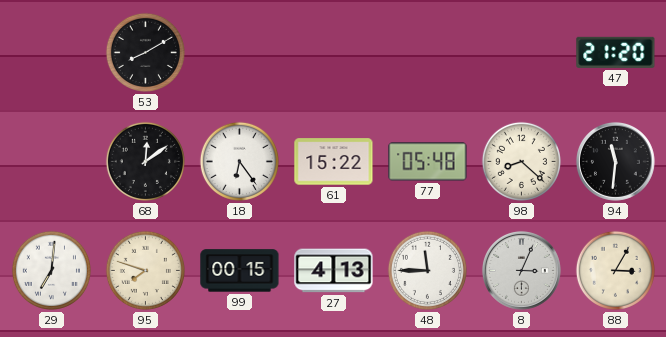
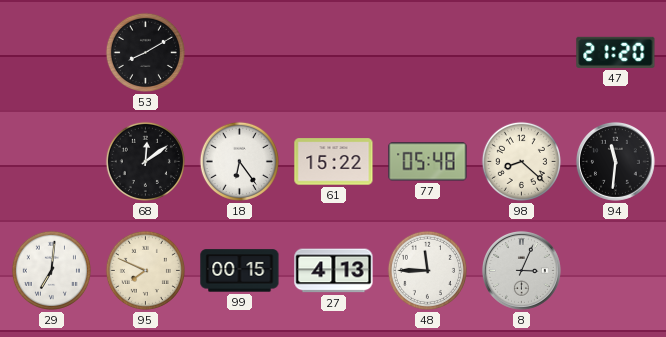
95: 7:48 -> 7:49 (145, 270)
88: 3:05 -> none (615, 270)
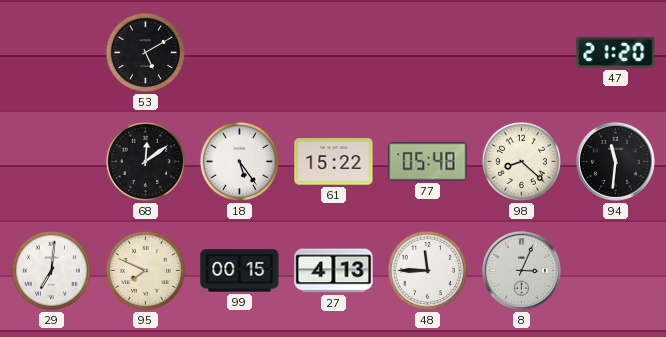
53: 8:10 -> 5:10 (145, 52)
18: 6:24 -> 5:24 (239, 161)
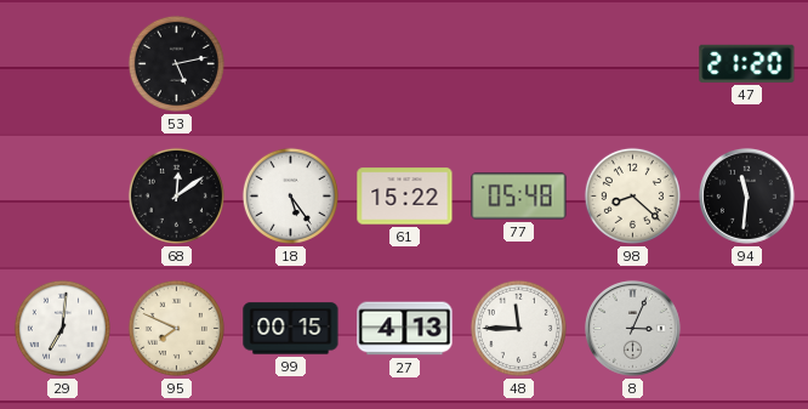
53: 5:10 -> 5:13 (176, 63)
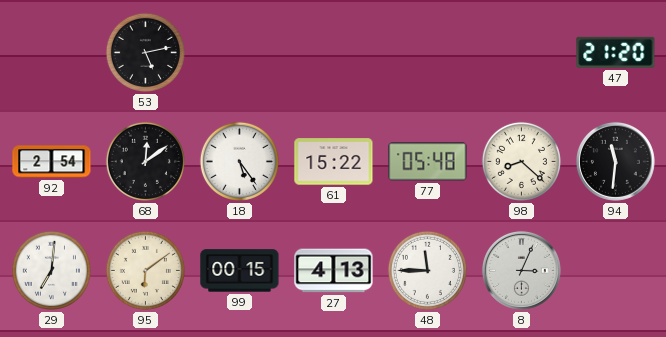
92: none -> 2:54 (52, 162)
95: 7:49 -> 6:09 (145, 270)
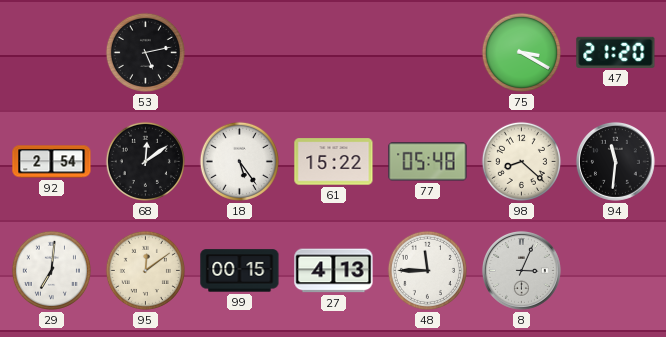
75: none -> 3:20 (521, 52)
95: 6:09 -> 12:09 (145, 270)
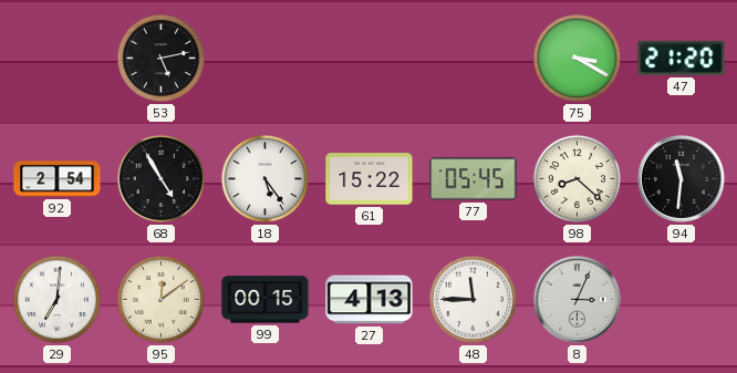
68: 12:09 -> 4:55 (160, 178)
77: 05:48 -> 05:45 (474, 179)
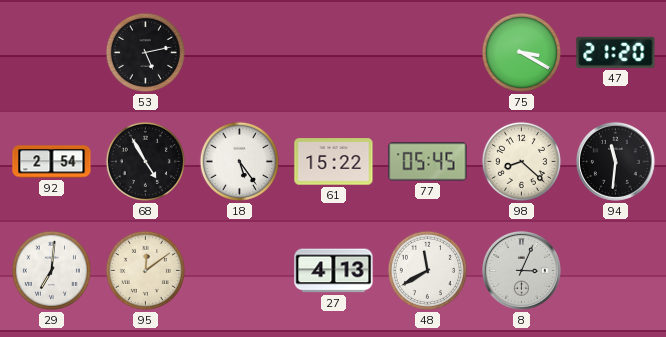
99: 00:15 -> none (266, 300)
48: 11:45 -> 11:40 (427, 270)
